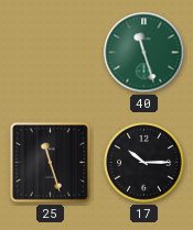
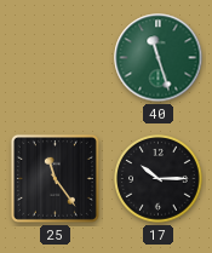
25: 11:27 -> 11:24 (55, 178)
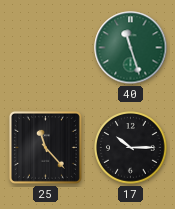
25: 11:24 -> 11:23 (45, 147)
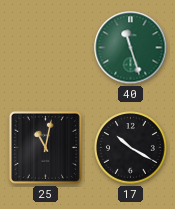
25: 11:23 -> 11:02 (45, 147)
17: 10:15 -> 10:20 (131, 148)
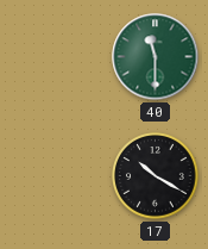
40: 11:27 -> 11:30 (156, 57)
25: 11:02 -> none (45, 147)
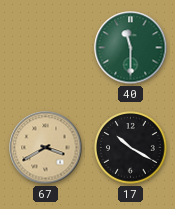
67: none -> 3:40 (46, 148)
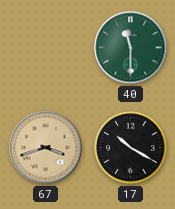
67: 3:40 -> 3:42 (46, 148)
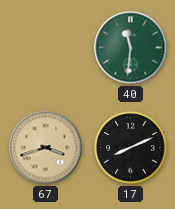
40: 11:30 -> 11:31 (131, 48)
17: 10:20 -> 8:11 (131, 148)
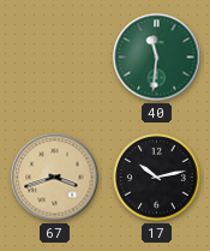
17: 8:11 -> 10:13 (157, 178)
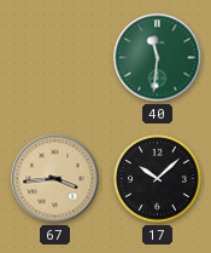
67: 3:42 -> 3:44 (55, 179)
17: 10:13 -> 10:08 (158, 179)
